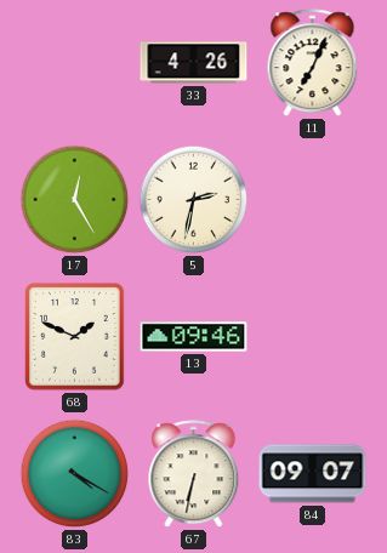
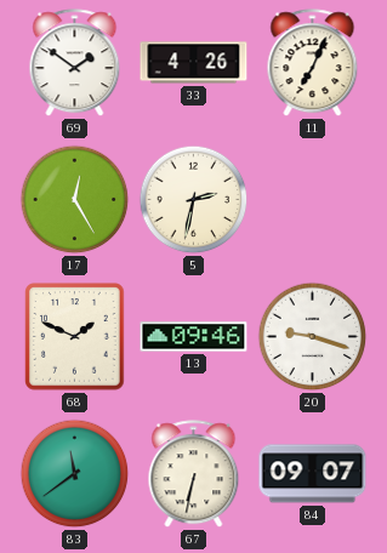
69: none -> 1:51 (75, 63)
20: none -> 9:18 (313, 337)
83: 4:20 -> 11:39 (75, 474)
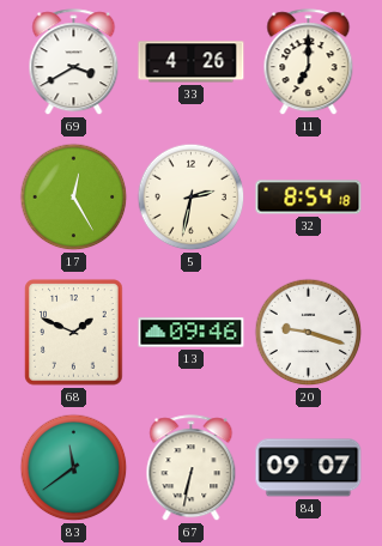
69: 1:51 -> 3:40 (74, 62)
11: 7:04 -> 7:00 (309, 62)
32: none -> 8:54 (309, 198)
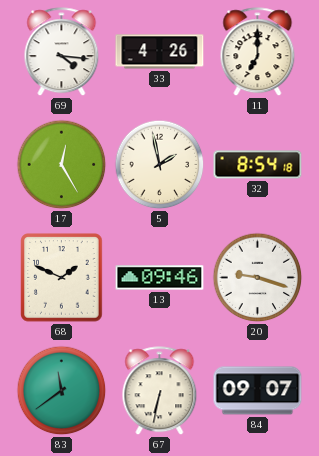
69: 3:40 -> 4:16 (62, 52)
5: 2:32 -> 1:58 (160, 165)
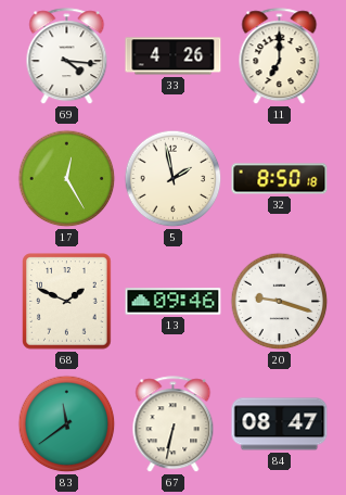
32: 8:54 -> 8:50 (280, 179)
84: 09:07 -> 08:47 (280, 424)
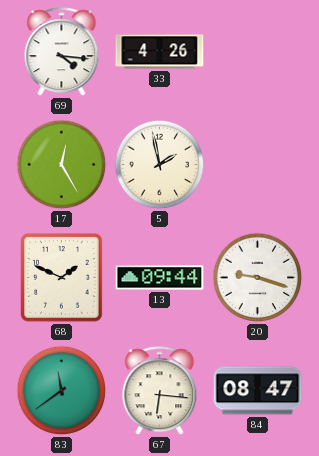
11: 7:00 -> none (280, 56)
32: 8:50 -> none (280, 179)
13: 09:46 -> 09:44 (160, 278)
67: 6:32 -> 6:16 (160, 391)
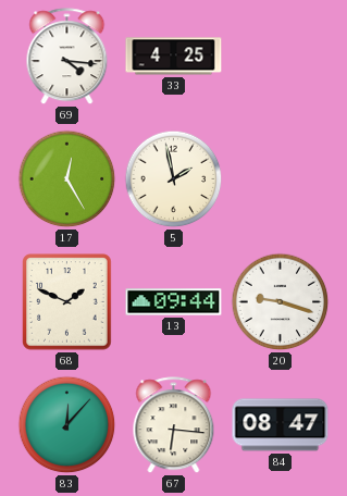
33: 4:26 -> 4:25 (174, 57)
83: 11:39 -> 12:07 (67, 425)
